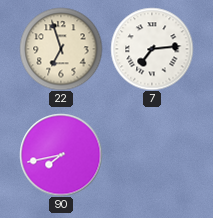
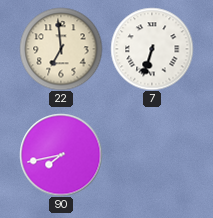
22: 6:57 -> 6:59 (61, 49)
7: 7:14 -> 6:33 (152, 49)
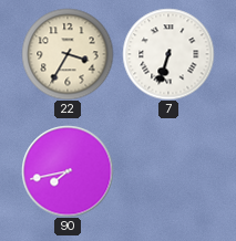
22: 6:59 -> 3:35 (68, 54)
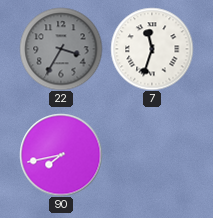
22 dial: cream -> grey (61, 49)
7: 6:33 -> 11:33 (152, 49)
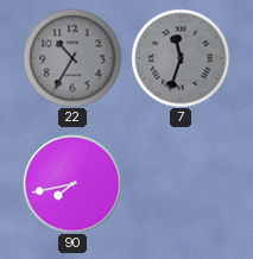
22: 3:35 -> 10:35 (72, 58)
7 dial: white -> grey (181, 58)
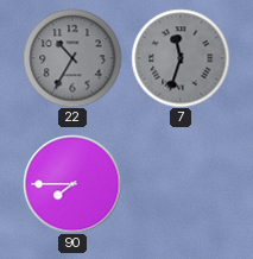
90: 7:43 -> 7:45 (72, 184)
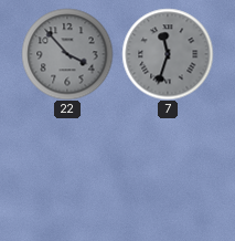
22: 10:35 -> 3:53 (67, 54)
90: 7:45 -> none (72, 184)
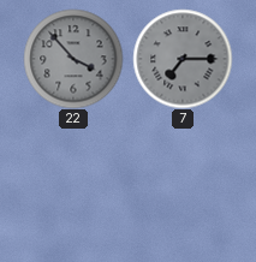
7: 11:33 -> 7:15 (183, 59)
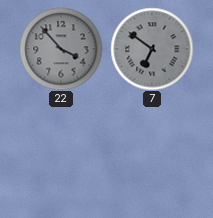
7: 7:15 -> 6:51 (152, 49)
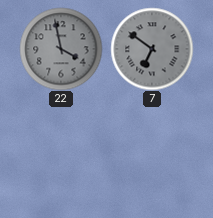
22: 3:53 -> 3:58 (61, 49)
